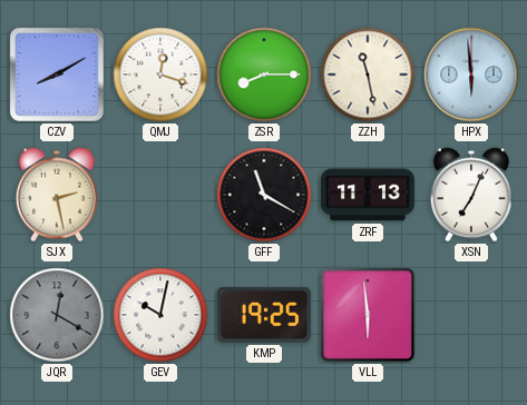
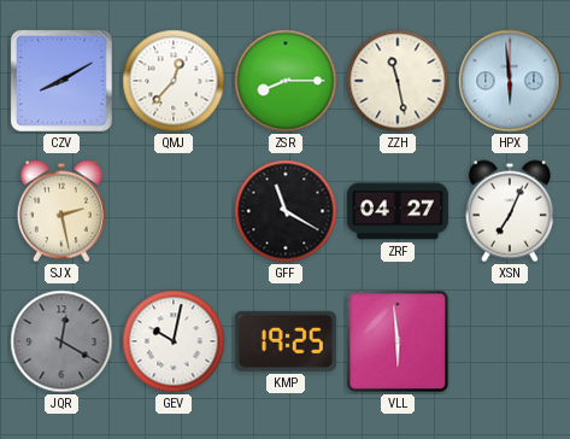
QMJ: 12:18 -> 12:37 (174, 81)
ZRF: 11:13 -> 04:27 (398, 211)
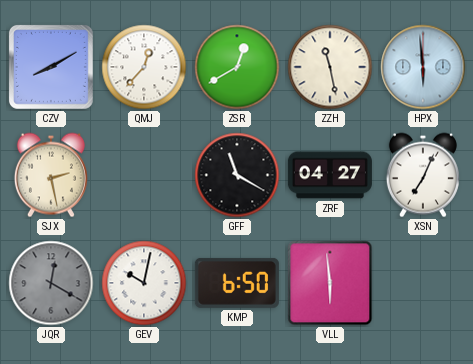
ZSR: 8:15 -> 12:40 (237, 67)
KMP: 19:25 -> 6:50 (237, 283)
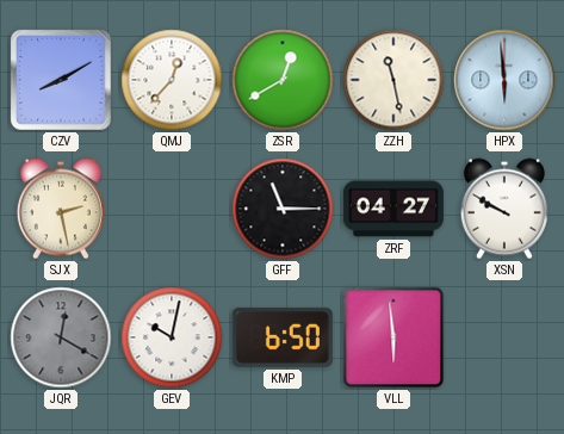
GFF: 11:20 -> 11:15 (283, 209)
XSN: 7:04 -> 9:50 (504, 209)
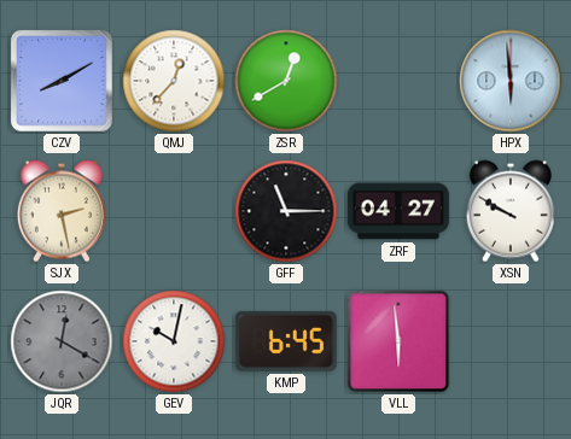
ZZH: 11:28 -> none (393, 80)
KMP: 6:50 -> 6:45 (286, 341)
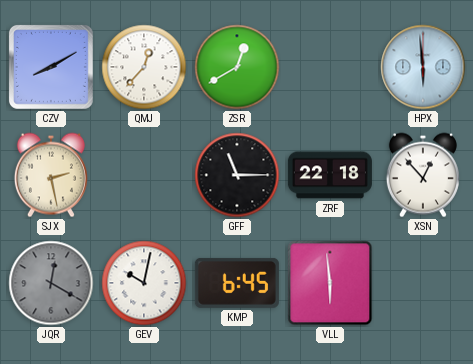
ZRF: 04:27 -> 22:18 (330, 175)
XSN: 9:50 -> 12:53 (423, 175)
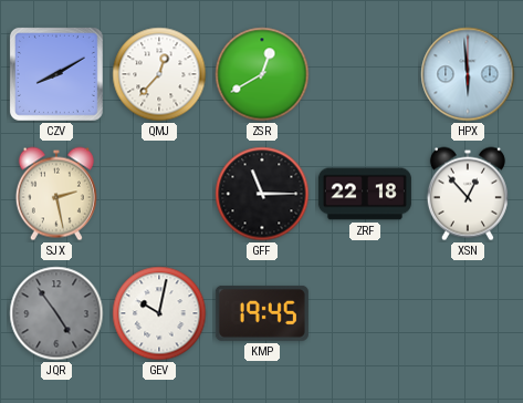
JQR: 12:20 -> 4:54 (56, 313)
KMP: 6:45 -> 19:45 (262, 313)
VLL: 5:59 -> none (330, 283)
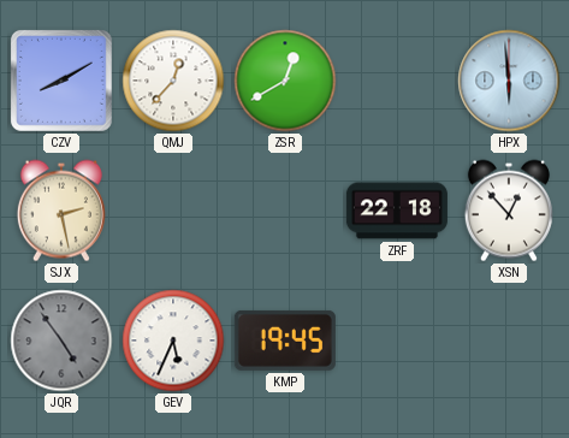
GFF: 11:15 -> none (262, 194)
GEV: 10:02 -> 5:34 (173, 341)
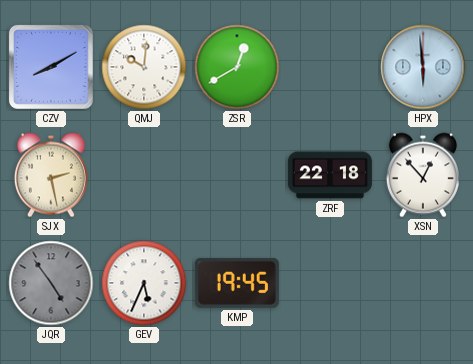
QMJ: 12:37 -> 10:01 (144, 67)
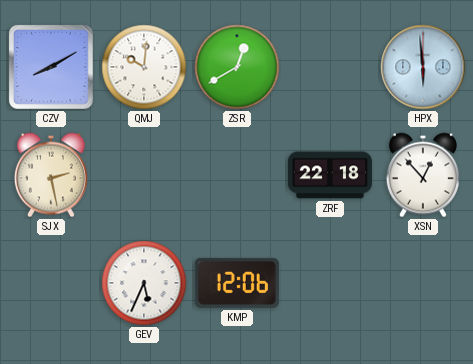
JQR: 4:54 -> none (51, 283)
KMP: 19:45 -> 12:06 (237, 283)
